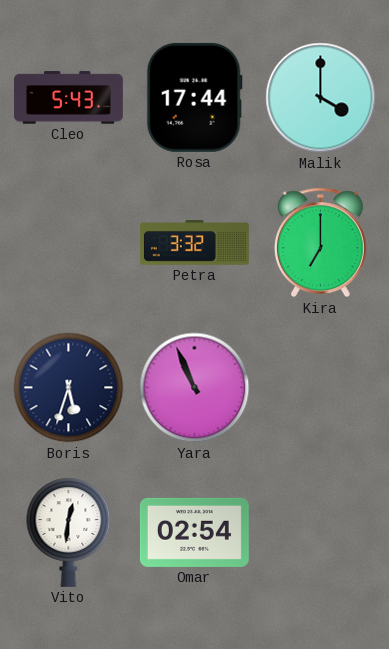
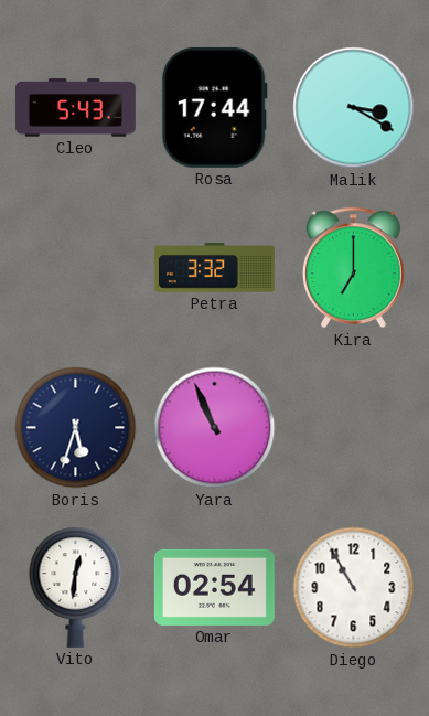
Malik: 4:00 -> 3:20 (354, 108)
Diego: none -> 10:55 (354, 588)
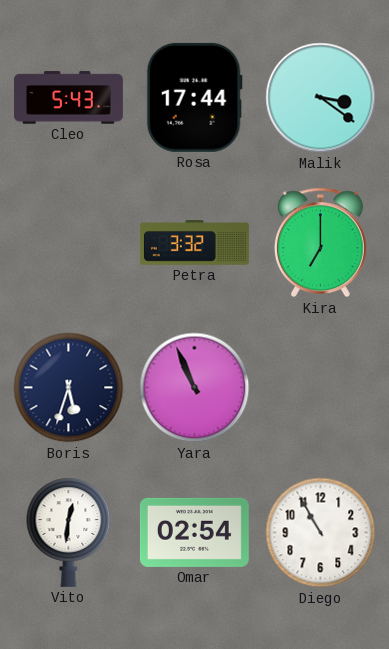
Malik: 3:20 -> 3:21 (321, 98)
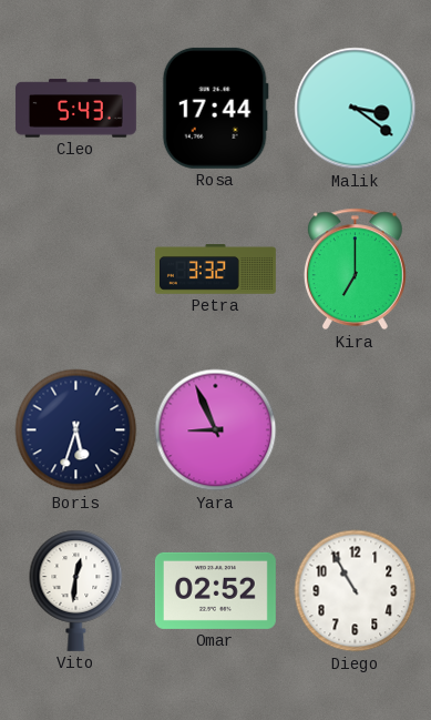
Yara: 10:56 -> 8:56 (216, 430)
Omar: 02:54 -> 02:52 (215, 590)
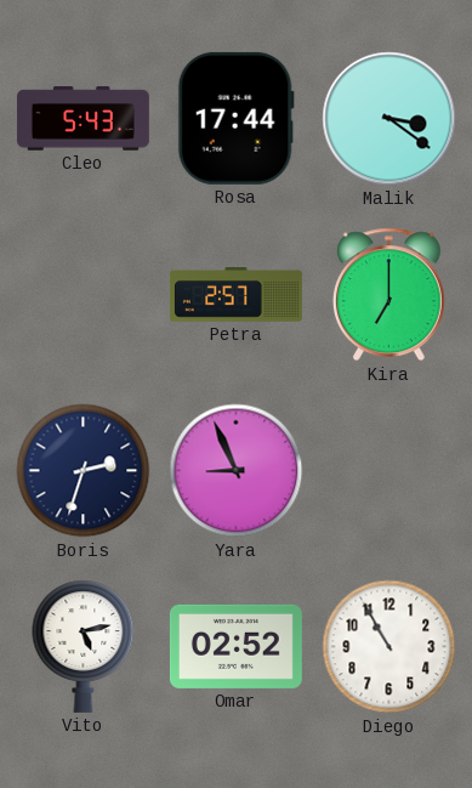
Petra: 3:32 -> 2:57 (235, 295)
Boris: 5:33 -> 2:33 (84, 471)
Vito: 12:31 -> 5:13 (84, 646)
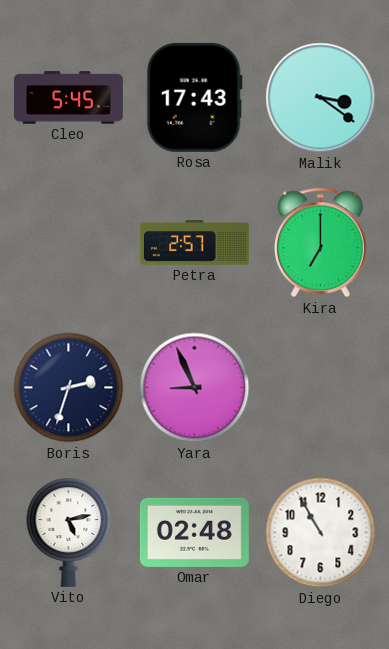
Cleo: 5:43 -> 5:45 (68, 98)
Rosa: 17:44 -> 17:43 (194, 97)
Omar: 02:52 -> 02:48 (194, 532)
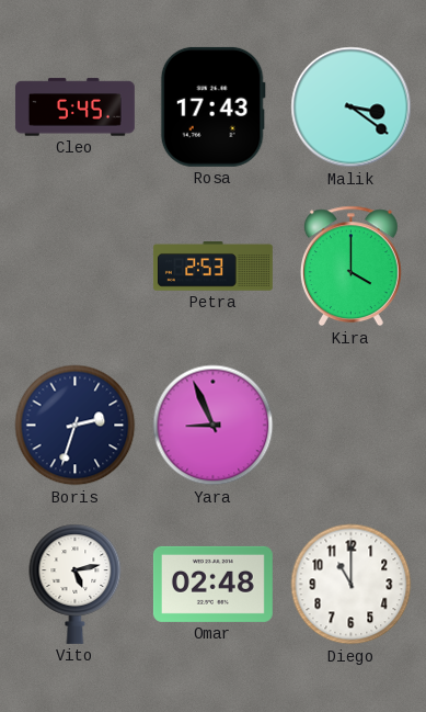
Petra: 2:57 -> 2:53 (212, 267)
Kira: 7:00 -> 4:00 (350, 267)
Diego: 10:55 -> 11:00 (352, 585)
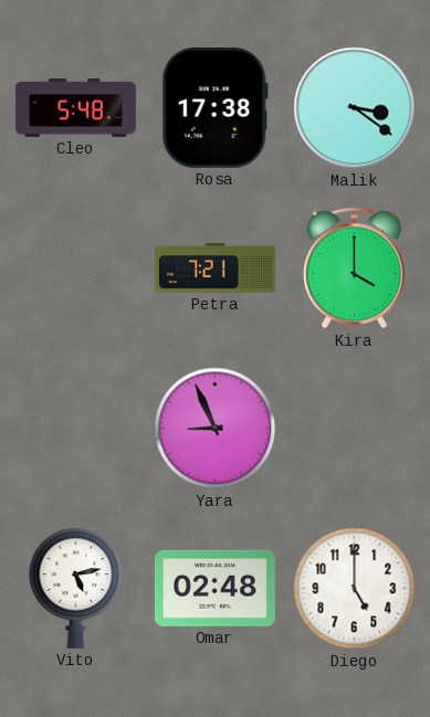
Cleo: 5:45 -> 5:48 (75, 108)
Rosa: 17:43 -> 17:38 (214, 107)
Petra: 2:53 -> 7:21 (214, 268)
Boris: 2:33 -> none (76, 426)
Diego: 11:00 -> 5:00 (355, 589)
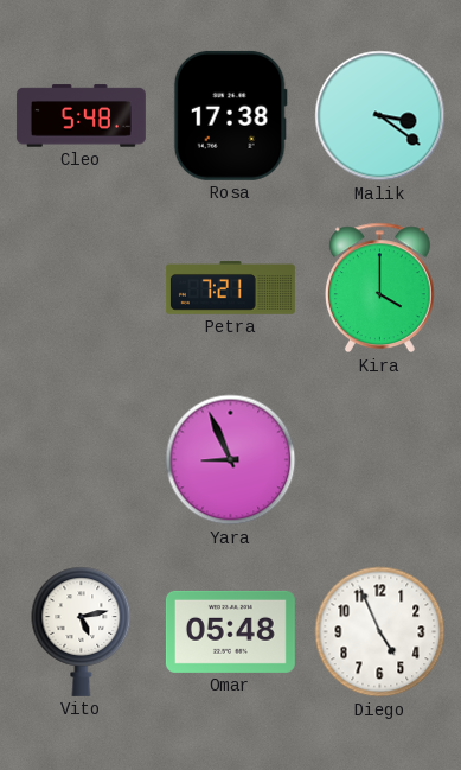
Omar: 02:48 -> 05:48 (230, 631)
Diego: 5:00 -> 4:56 (380, 632)
